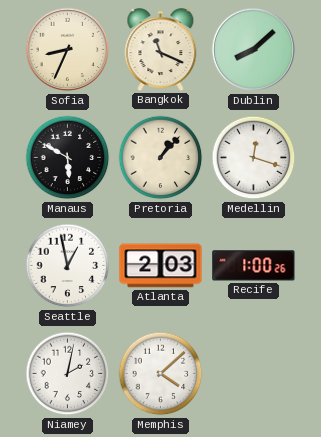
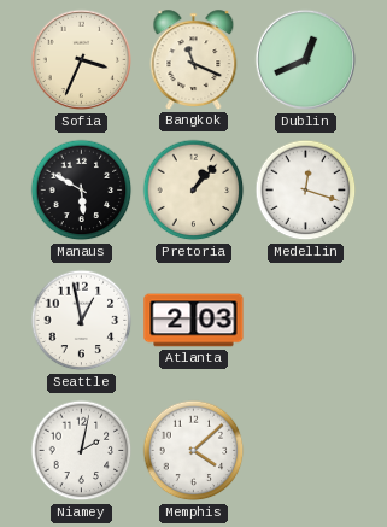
Sofia: 8:34 -> 3:34 (82, 60)
Dublin: 8:08 -> 12:41 (306, 60)
Recife: 1:00 -> none (254, 266)
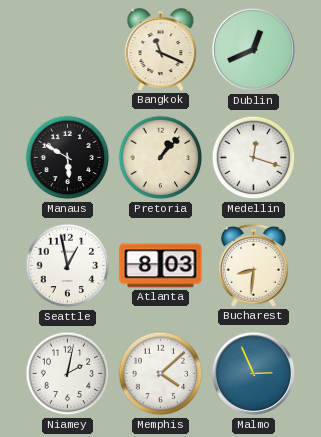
Sofia: 3:34 -> none (82, 60)
Atlanta: 2:03 -> 8:03 (161, 266)
Bucharest: none -> 8:31 (253, 265)
Malmo: none -> 2:56 (254, 374)
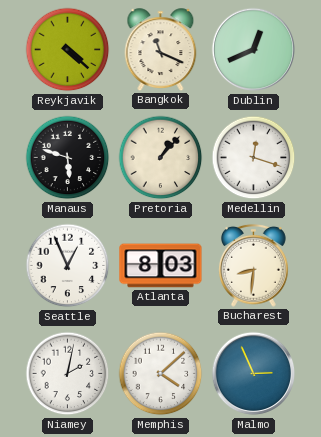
Reykjavik: none -> 4:22 (68, 50)
Manaus: 5:50 -> 5:48 (68, 158)
Seattle: 12:58 -> 12:56 (68, 266)
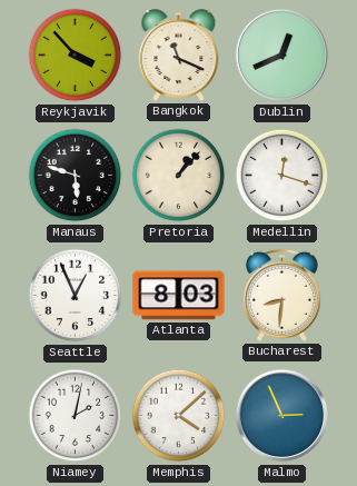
Reykjavik: 4:22 -> 3:53 (76, 56)
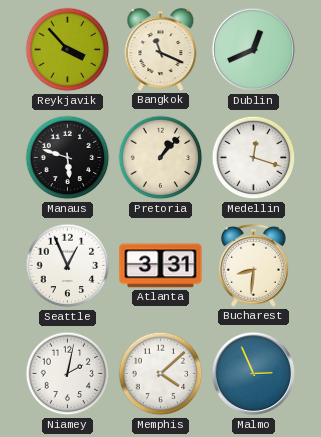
Atlanta: 8:03 -> 3:31 (161, 266)
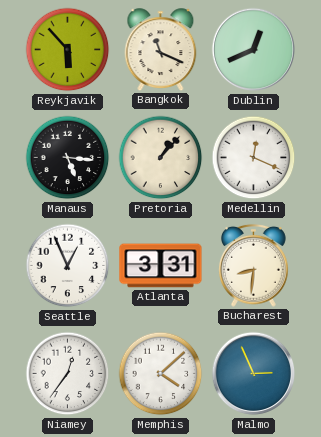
Reykjavik: 3:53 -> 5:53 (68, 50)
Manaus: 5:48 -> 5:16 (68, 158)
Medellin: 12:18 -> 12:19 (254, 158)
Niamey: 2:02 -> 12:36 (68, 374)
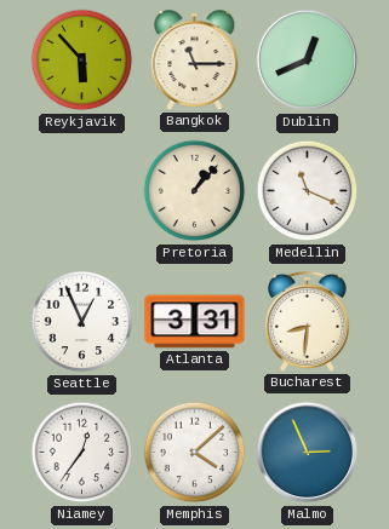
Bangkok: 11:19 -> 11:15 (195, 61)
Manaus: 5:16 -> none (68, 158)
Medellin: 12:19 -> 11:19 (308, 191)
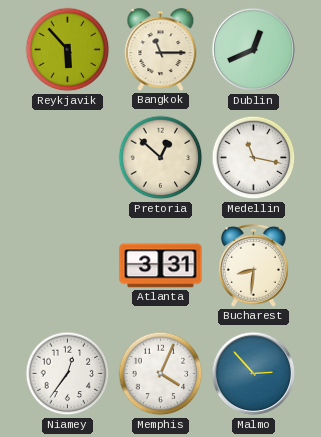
Pretoria: 1:07 -> 12:52 (161, 158)
Medellin: 11:19 -> 11:17 (254, 158)
Seattle: 12:56 -> none (82, 322)
Memphis: 4:08 -> 4:04 (161, 374)
Malmo: 2:56 -> 2:53 (254, 374)
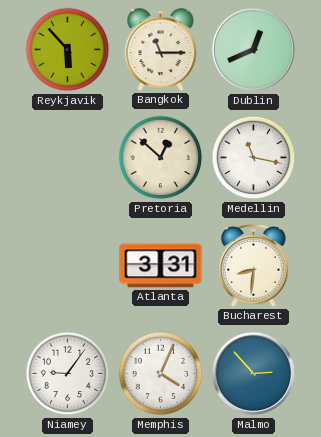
Niamey: 12:36 -> 9:06 (68, 374)
